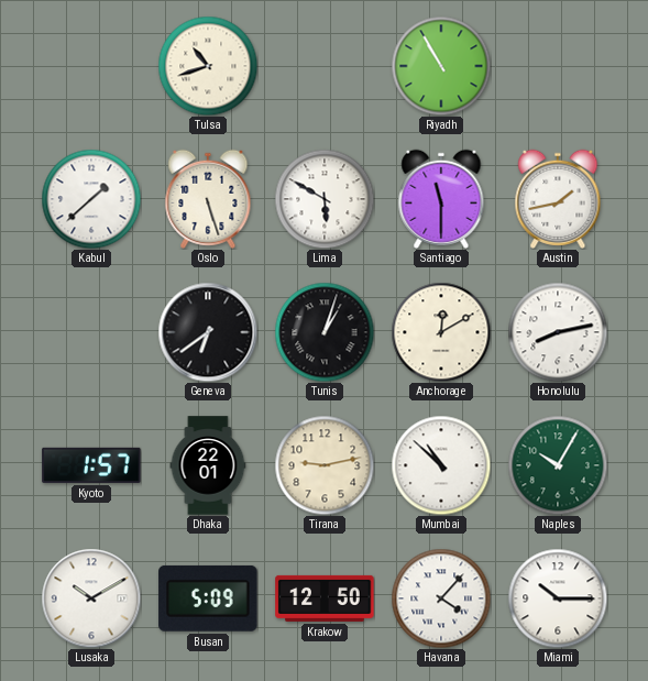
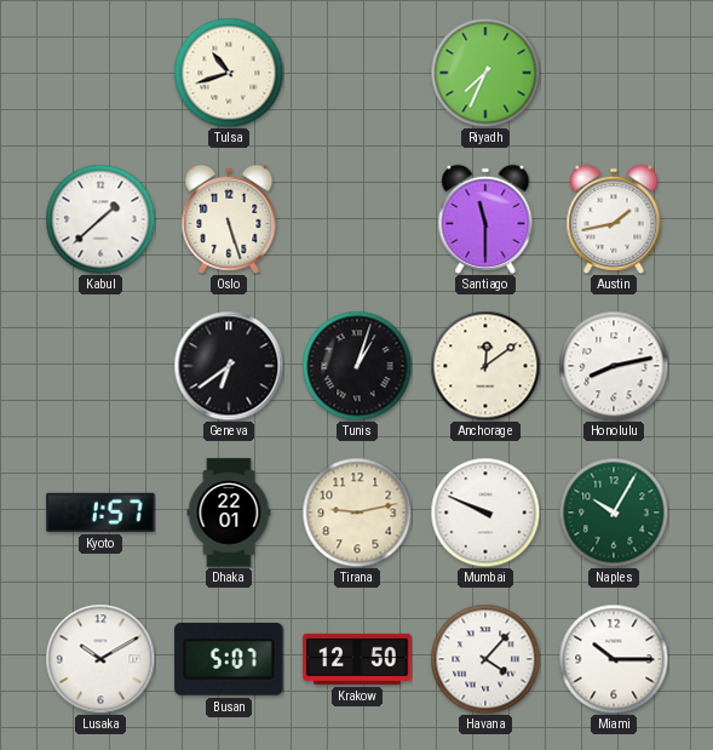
Riyadh: 10:55 -> 7:34 (485, 73)
Lima: 5:50 -> none (325, 199)
Anchorage: 12:10 -> 12:09 (485, 366)
Mumbai: 10:52 -> 9:49 (485, 513)
Busan: 5:09 -> 5:07 (229, 659)
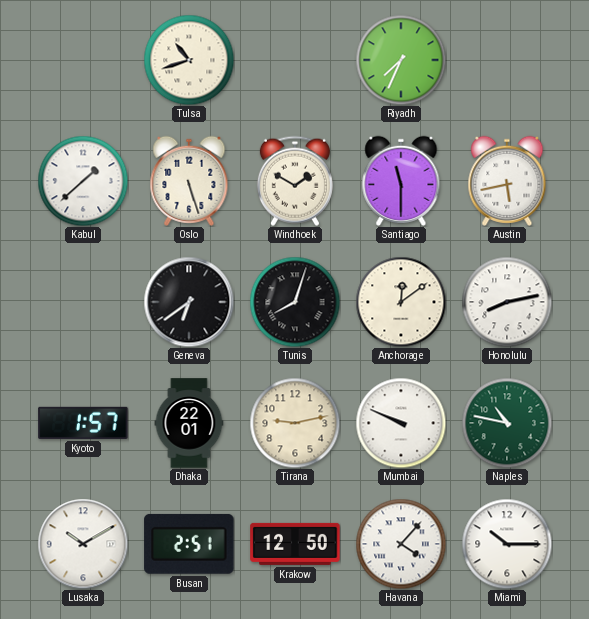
Windhoek: none -> 1:50 (295, 181)
Austin: 1:43 -> 5:43 (507, 181)
Tunis: 1:03 -> 8:03 (295, 302)
Naples: 10:05 -> 10:47 (507, 423)
Busan: 5:07 -> 2:51 (189, 544)
